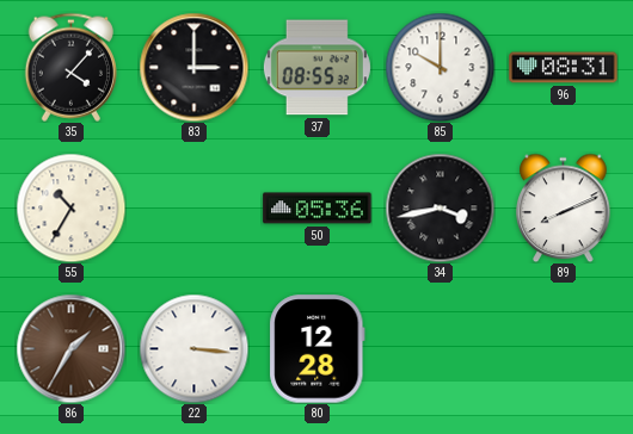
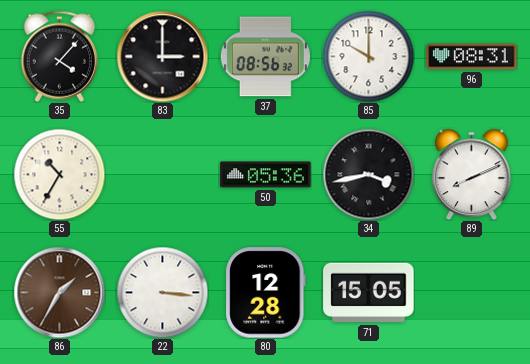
37: 08:55 -> 08:56 (265, 57)
71: none -> 15:05 (369, 293)
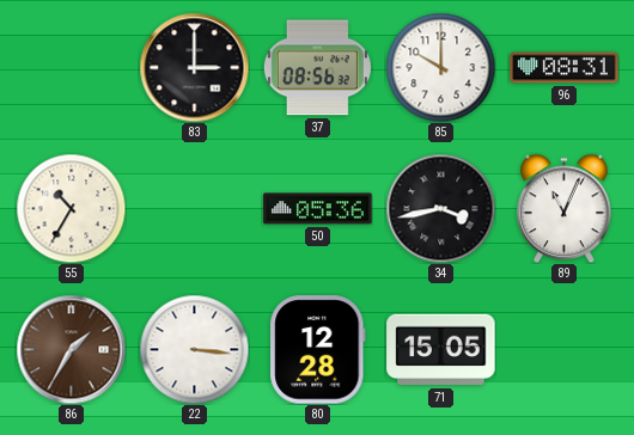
35: 4:07 -> none (59, 56)
89: 8:11 -> 11:04 (565, 208)
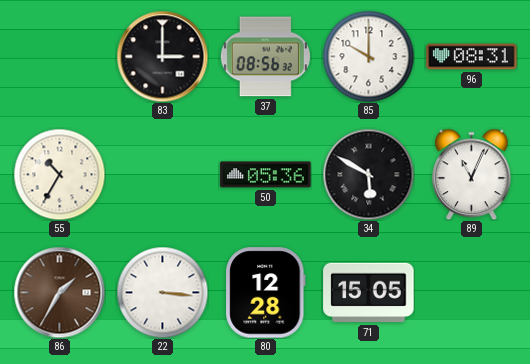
34: 3:43 -> 5:50 (368, 174)
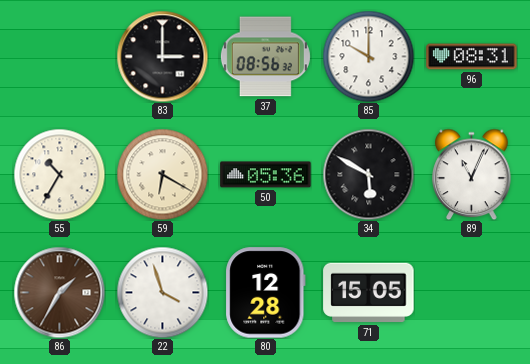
59: none -> 6:20 (162, 174)
22: 3:16 -> 3:57 (162, 292)
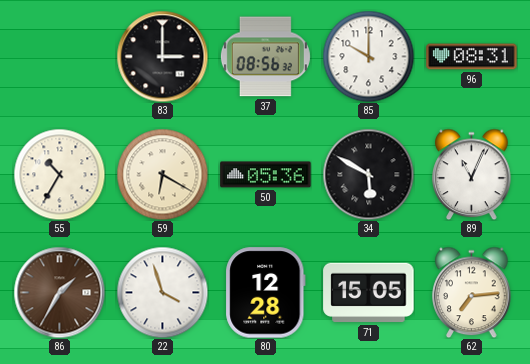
62: none -> 7:14 (472, 292)
